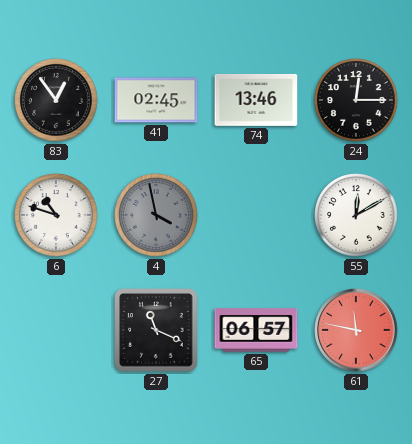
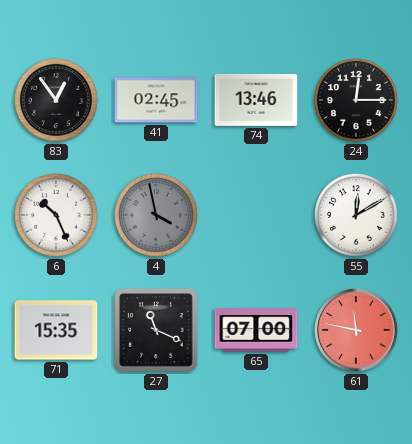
6: 10:48 -> 10:26 (56, 215)
71: none -> 15:35 (56, 330)
65: 06:57 -> 07:00 (256, 330)
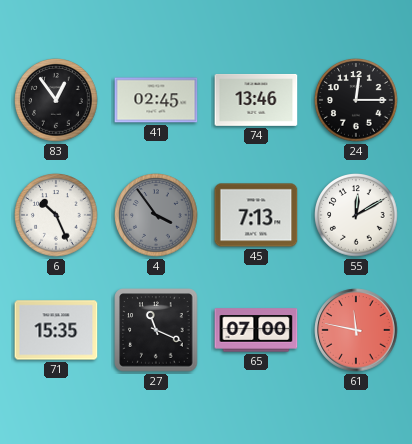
4: 3:58 -> 3:54 (156, 215)
45: none -> 7:13 (256, 215)
